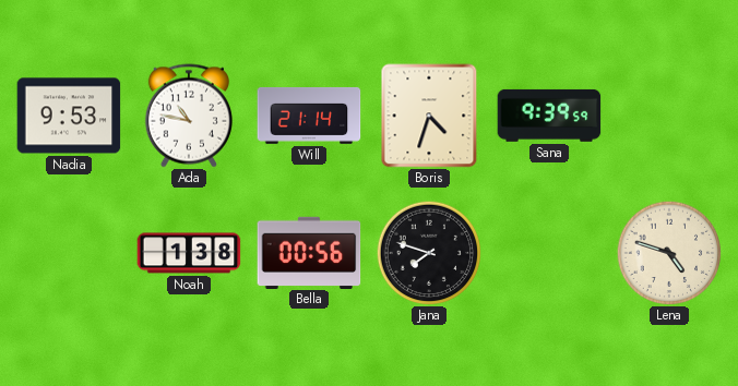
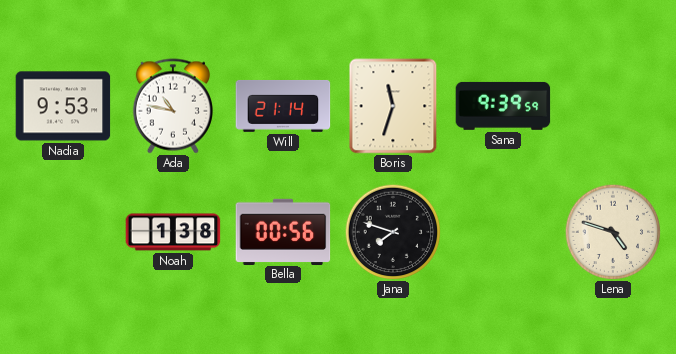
Boris: 4:33 -> 11:33 (393, 106)
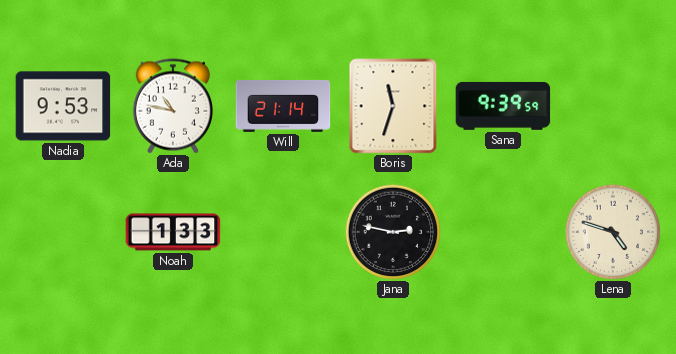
Noah: 1:38 -> 1:33 (173, 232)
Bella: 00:56 -> none (283, 231)
Jana: 7:48 -> 2:47 (393, 232)
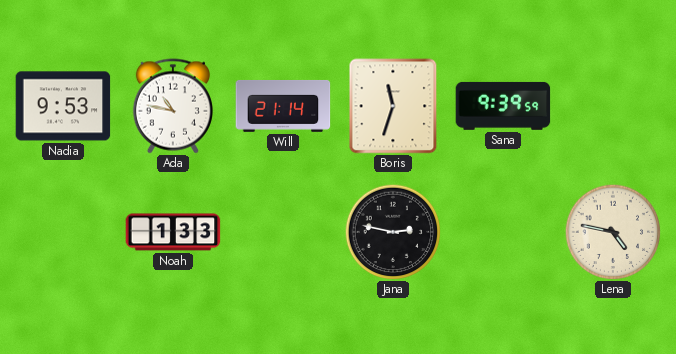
Lena: 4:48 -> 4:47 (613, 232)
